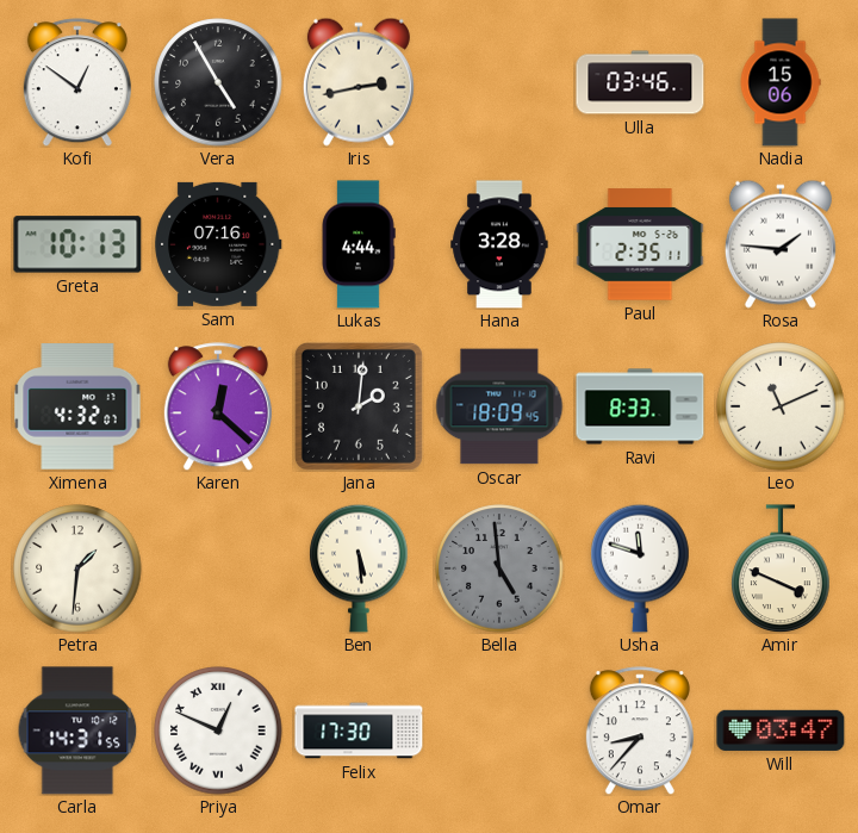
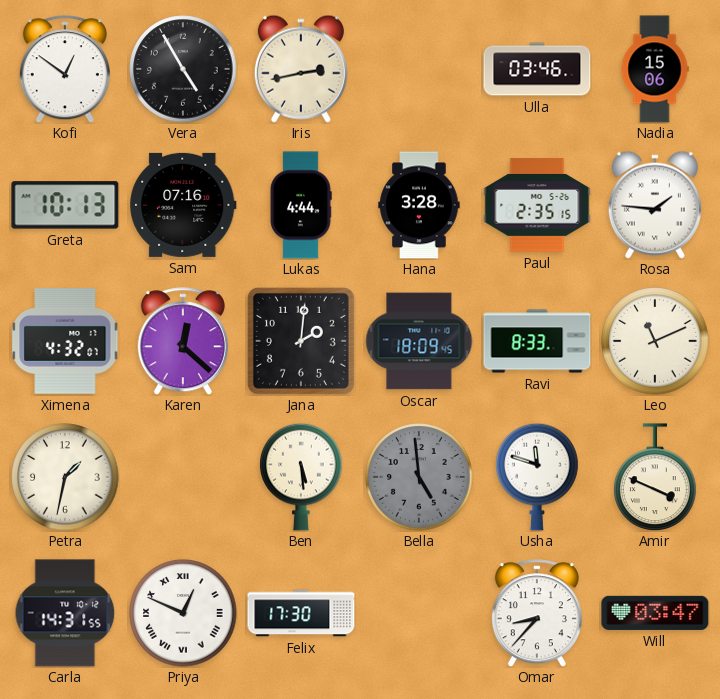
Paul: 2:35:11 -> 2:35:15 (537, 205)
Petra: 1:31 -> 1:32 (65, 477)
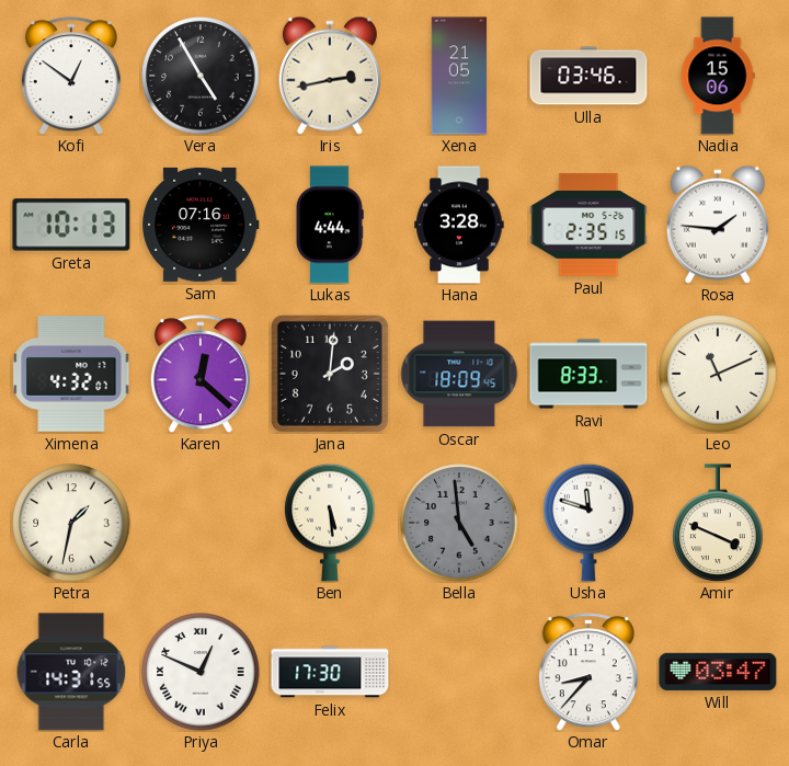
Xena: none -> 21:05 (459, 76)
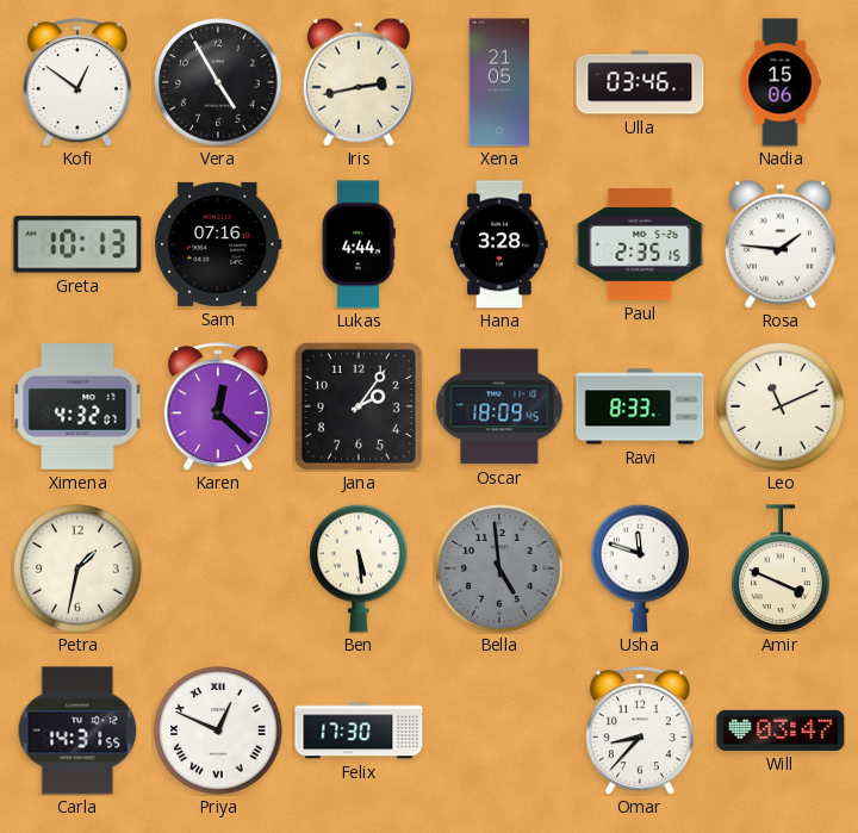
Jana: 2:01 -> 2:06 (359, 406)
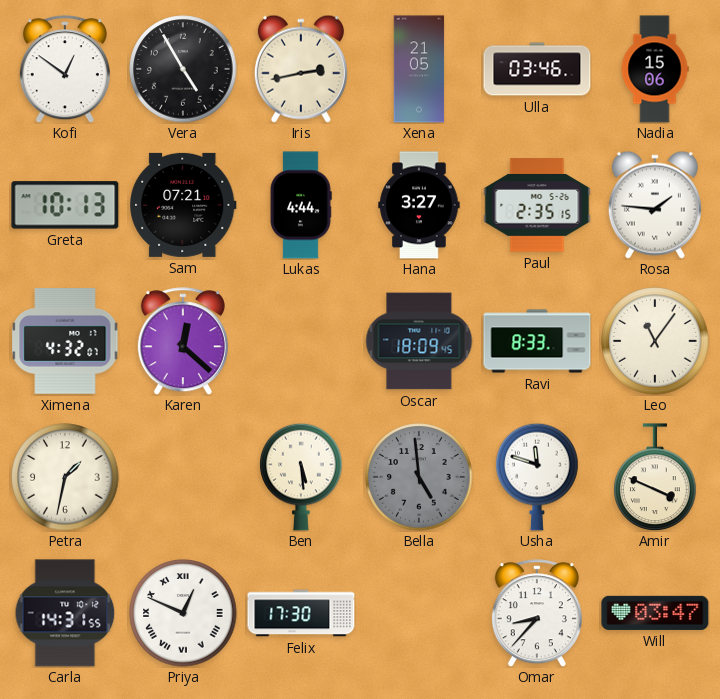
Sam: 07:16 -> 07:21 (183, 205)
Hana: 3:28 -> 3:27 (419, 205)
Jana: 2:06 -> none (359, 406)
Leo: 11:11 -> 11:06 (655, 341)
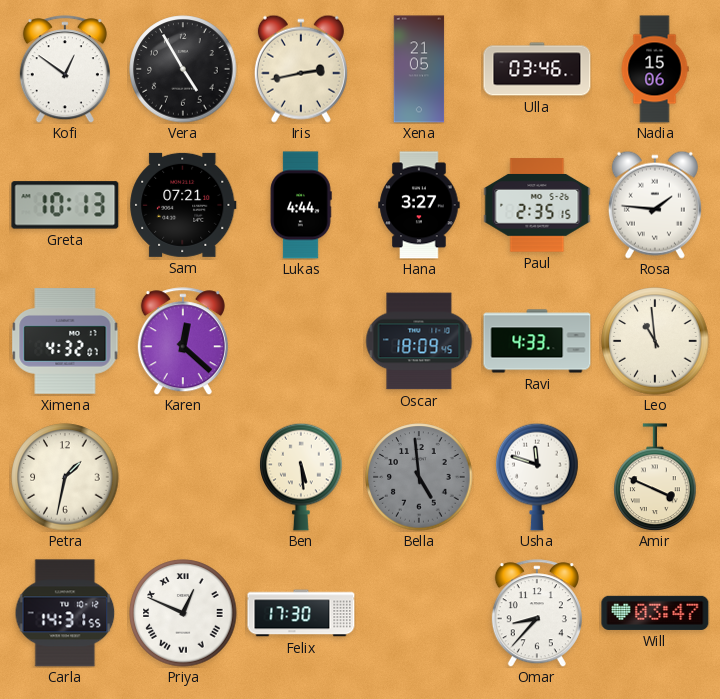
Ravi: 8:33 -> 4:33 (537, 341)
Leo: 11:06 -> 10:59 (655, 341)
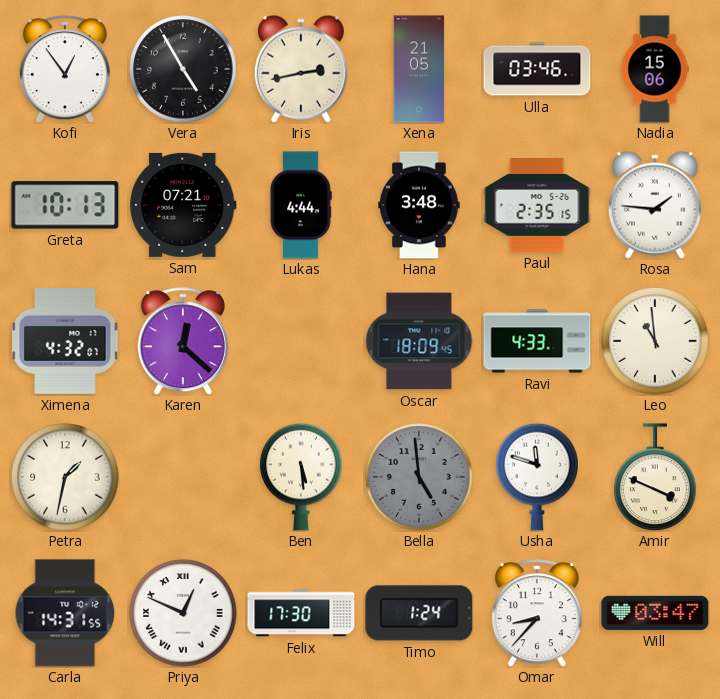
Kofi: 12:51 -> 12:54 (65, 69)
Hana: 3:27 -> 3:48 (419, 205)
Timo: none -> 1:24 (419, 613)
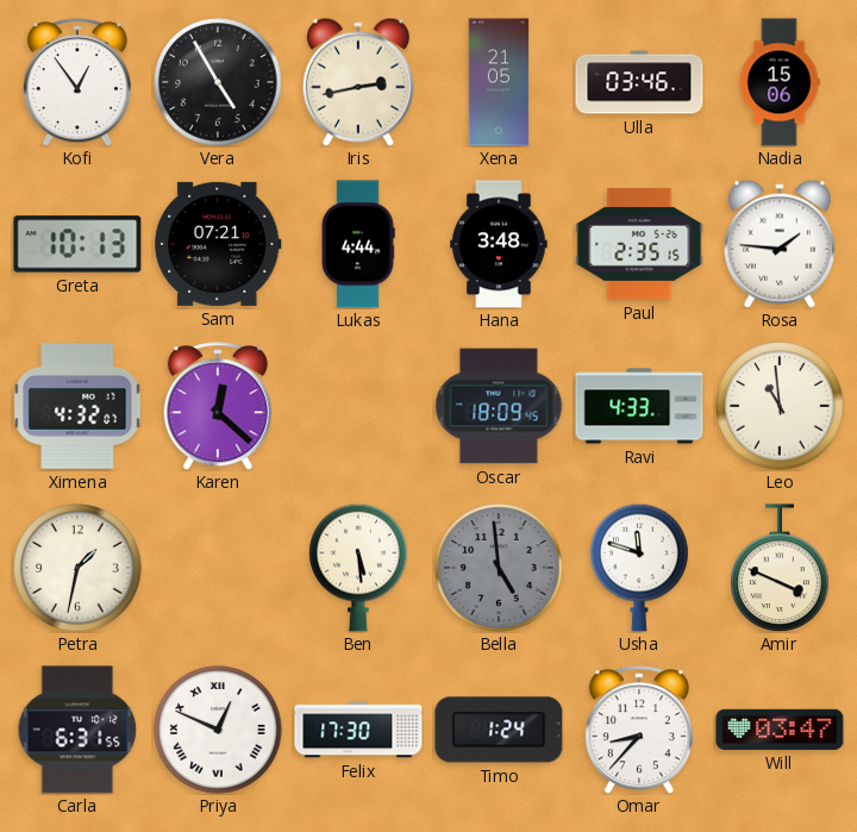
Carla: 14:31 -> 6:31 (77, 730)
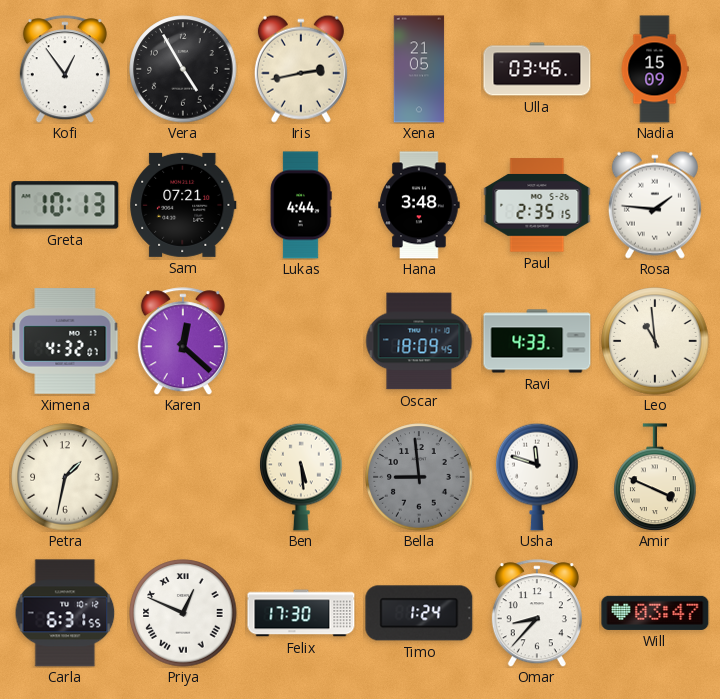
Nadia: 15:06 -> 15:09 (655, 69)
Bella: 4:59 -> 8:59 (419, 477)
